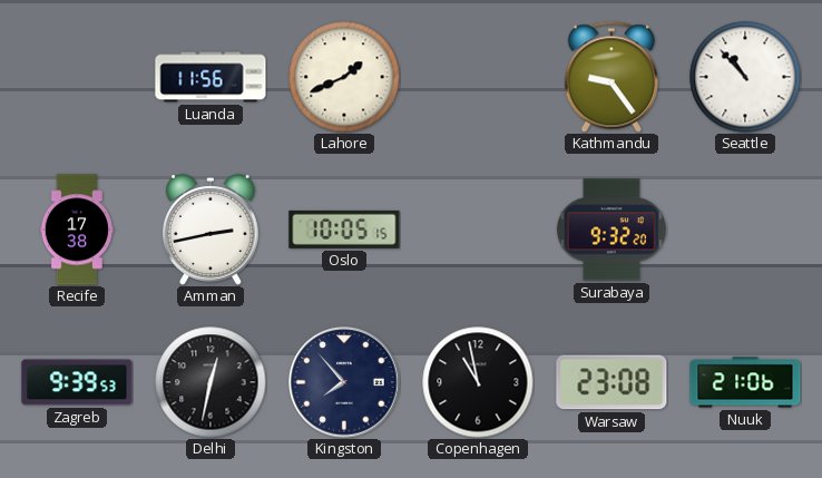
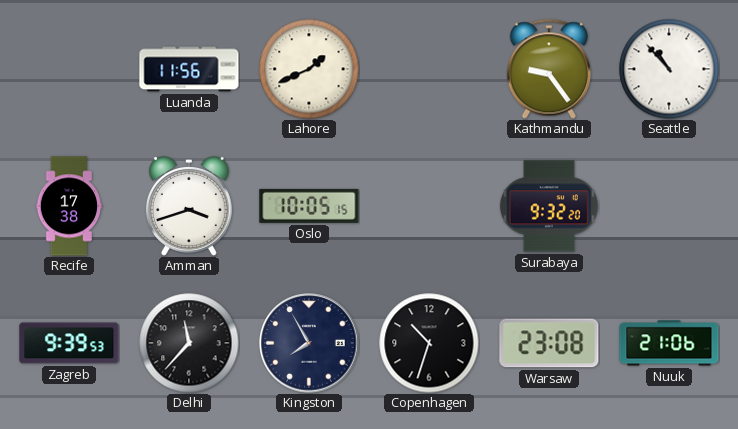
Amman: 2:43 -> 3:42 (189, 207)
Delhi: 12:32 -> 11:37 (189, 343)
Kingston: 7:53 -> 7:55 (309, 343)
Copenhagen: 10:58 -> 10:33 (429, 343)
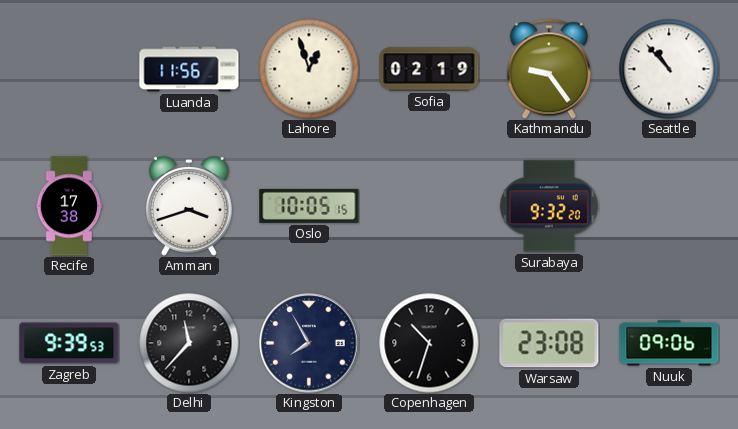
Lahore: 1:41 -> 12:57 (309, 69)
Sofia: none -> 02:19 (429, 69)
Nuuk: 21:06 -> 09:06 (669, 343)
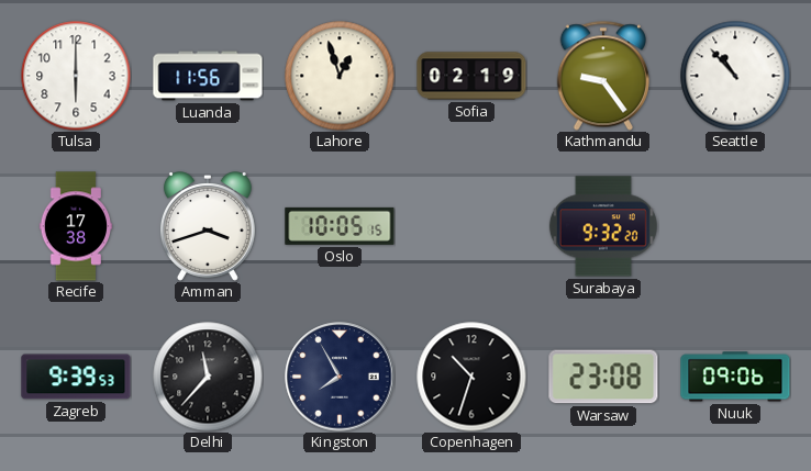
Tulsa: none -> 6:00 (76, 76)
